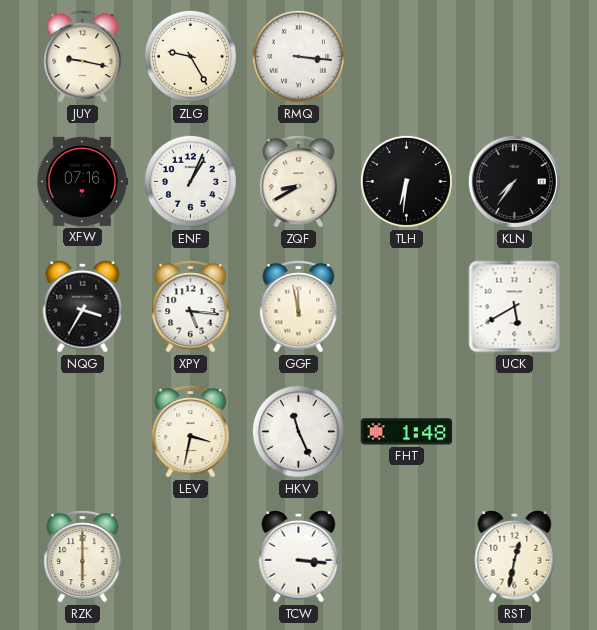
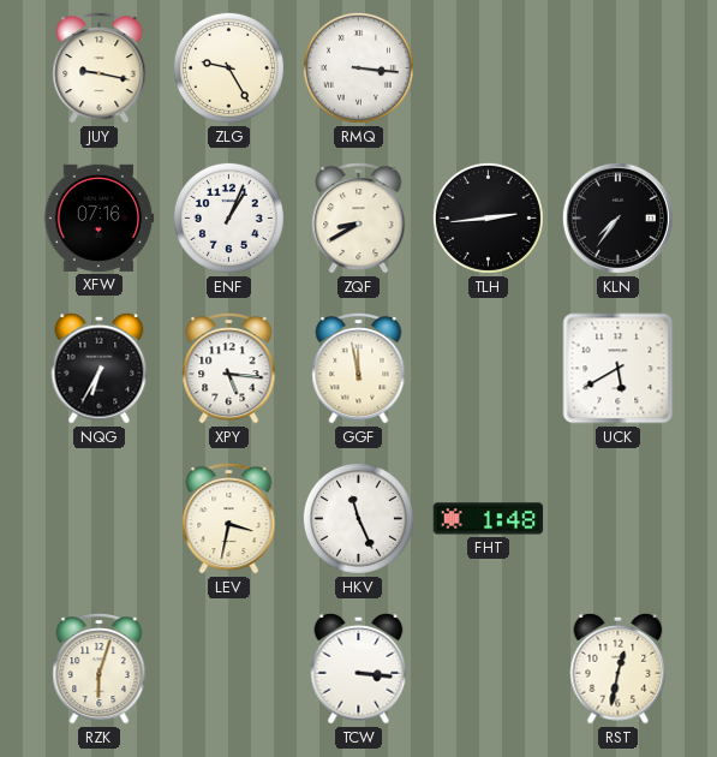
TLH: 6:31 -> 2:44 (488, 217)
NQG: 3:35 -> 6:35 (100, 368)
RZK: 6:00 -> 6:03 (100, 669)
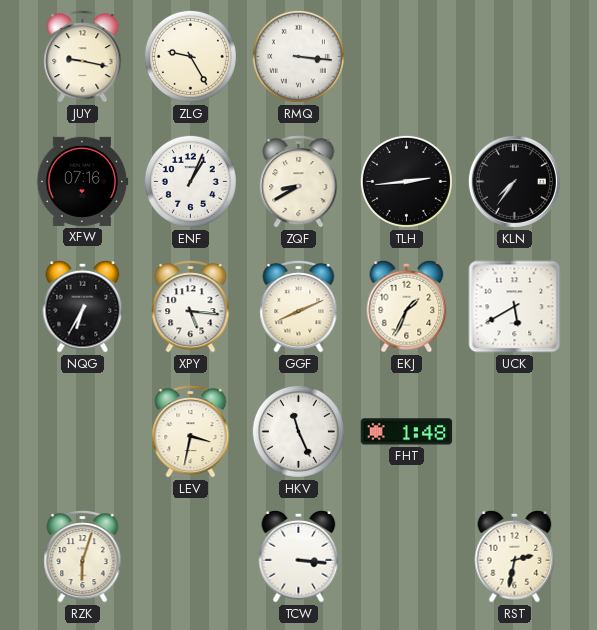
GGF: 11:58 -> 8:11 (299, 307)
EKJ: none -> 1:34 (407, 306)
RST: 12:32 -> 2:32 (515, 556)
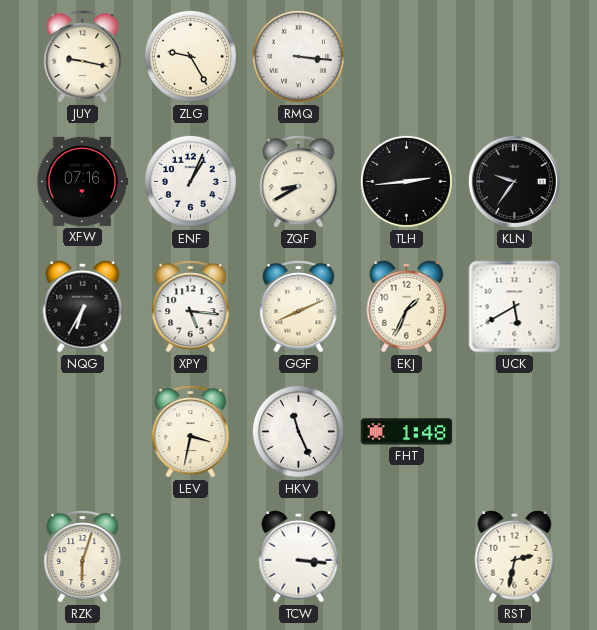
KLN: 7:36 -> 9:36 (514, 181)
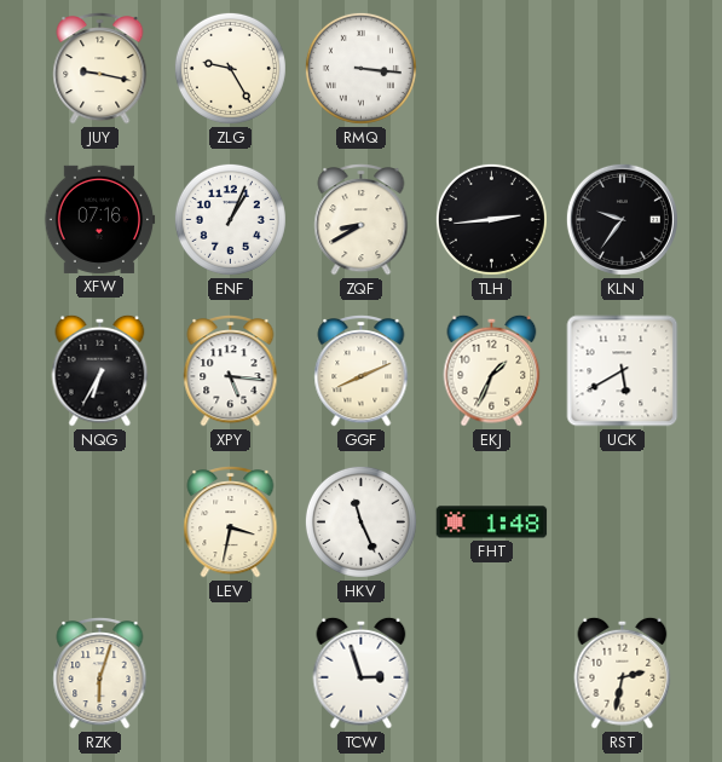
TCW: 3:16 -> 2:57 (362, 672)
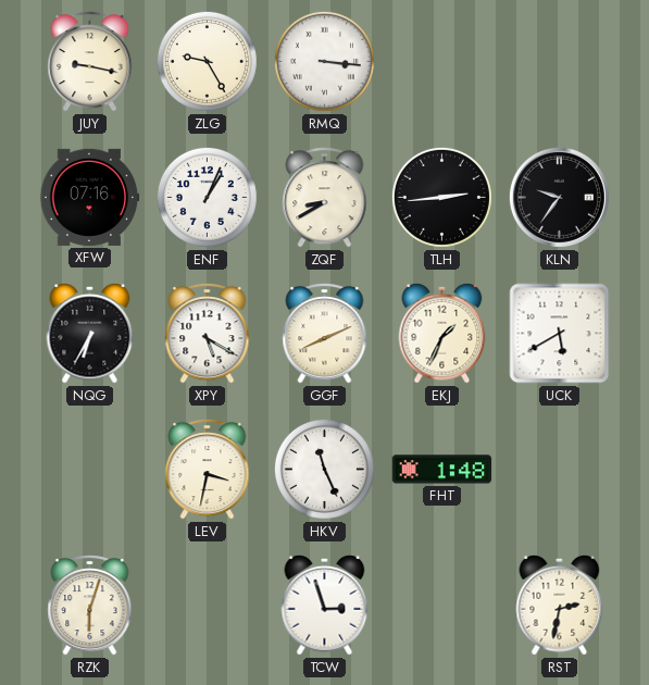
XPY: 5:16 -> 5:20 (208, 334)
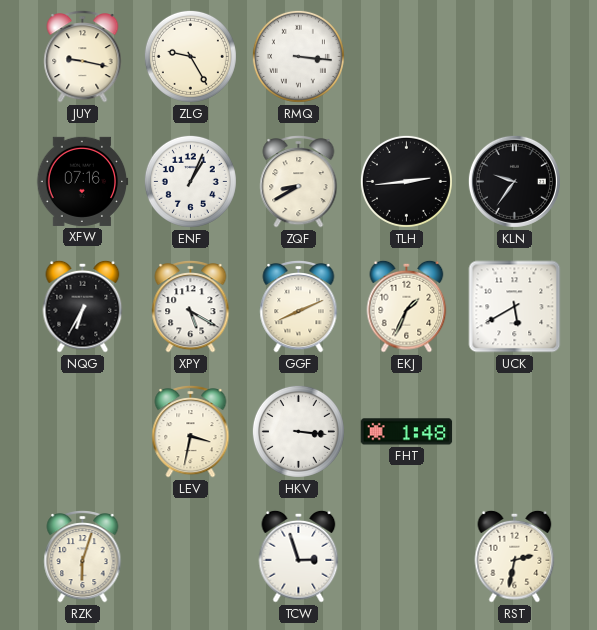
HKV: 11:26 -> 3:16 (298, 431)
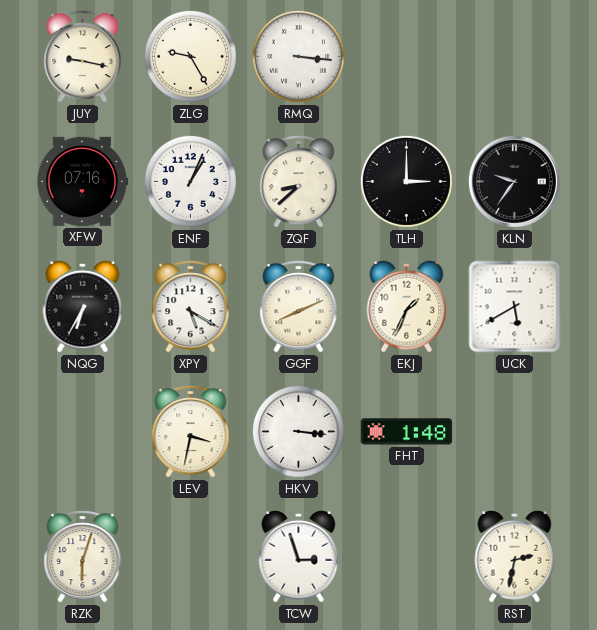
ZQF: 8:40 -> 8:38 (299, 182)
TLH: 2:44 -> 3:00 (406, 181)
